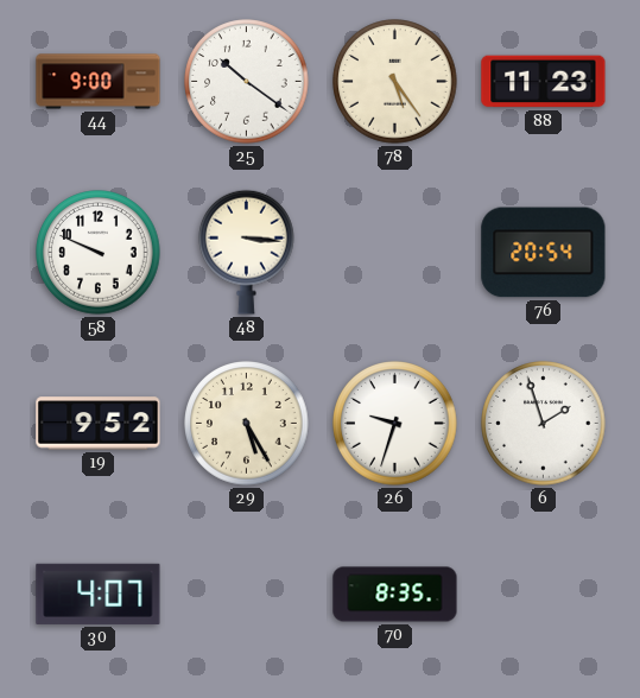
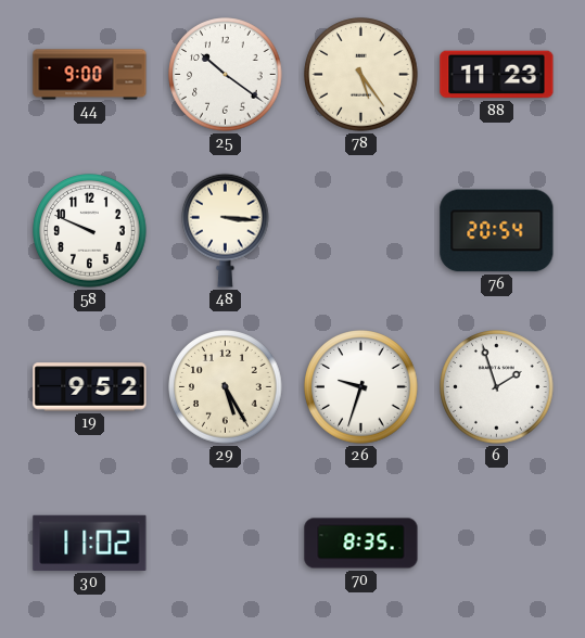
30: 4:07 -> 11:02 (90, 543)
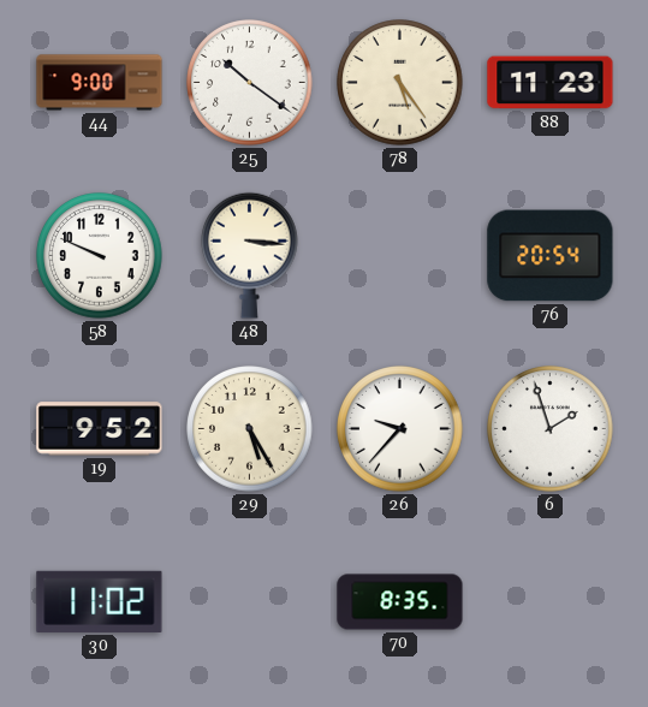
26: 9:33 -> 9:37 (400, 429)
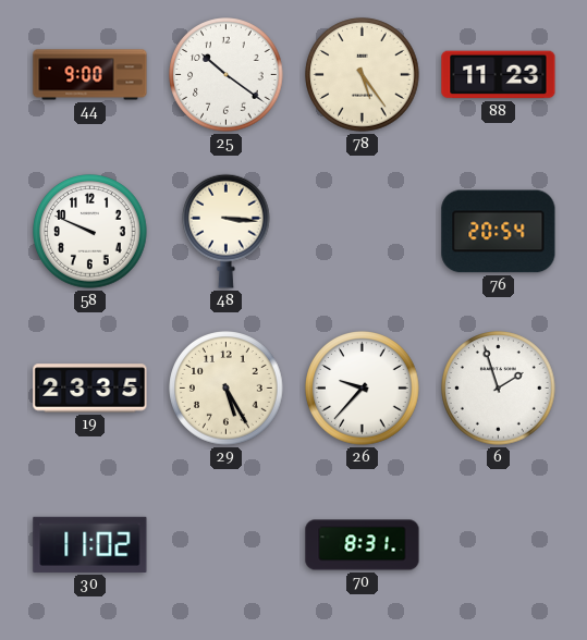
19: 9:52 -> 23:35 (90, 389)
70: 8:35 -> 8:31 (363, 545)
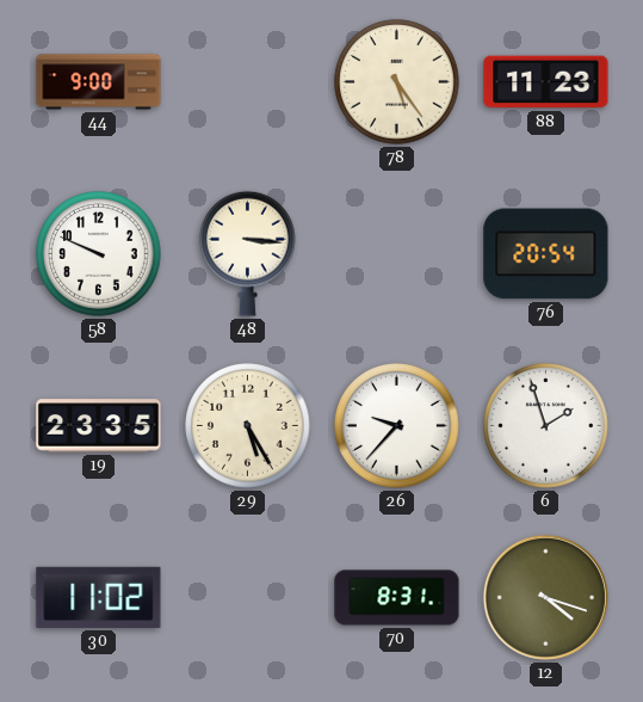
25: 10:21 -> none (227, 75)
12: none -> 4:18 (545, 597)
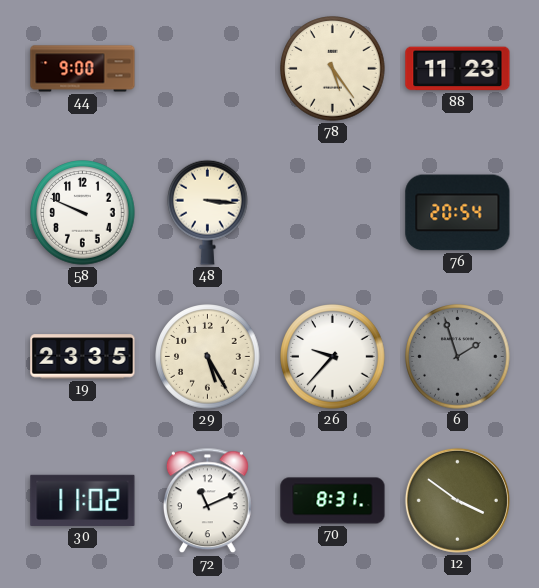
6 dial: white -> grey (458, 357)
72: none -> 11:11 (207, 501)
12: 4:18 -> 3:51 (457, 500)
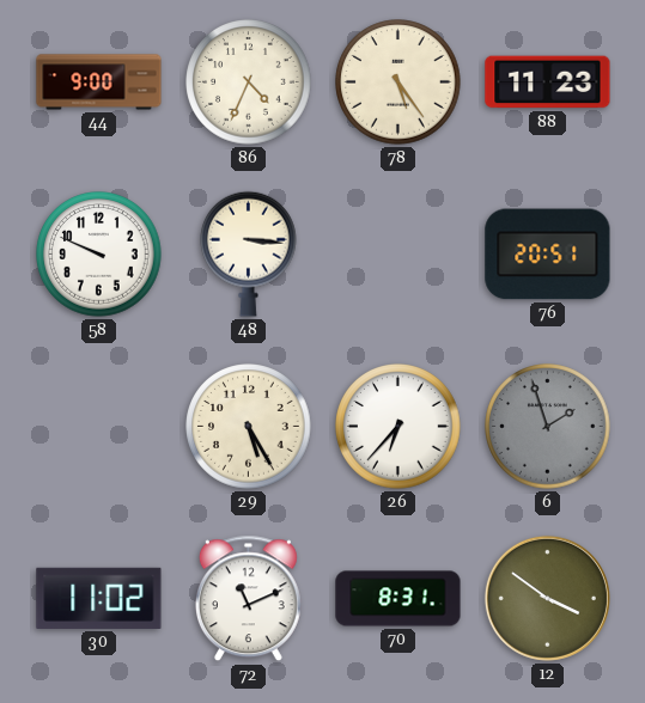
86: none -> 4:34 (249, 82)
76: 20:54 -> 20:51 (548, 255)
19: 23:35 -> none (83, 357)
26: 9:37 -> 6:37 (398, 427)
